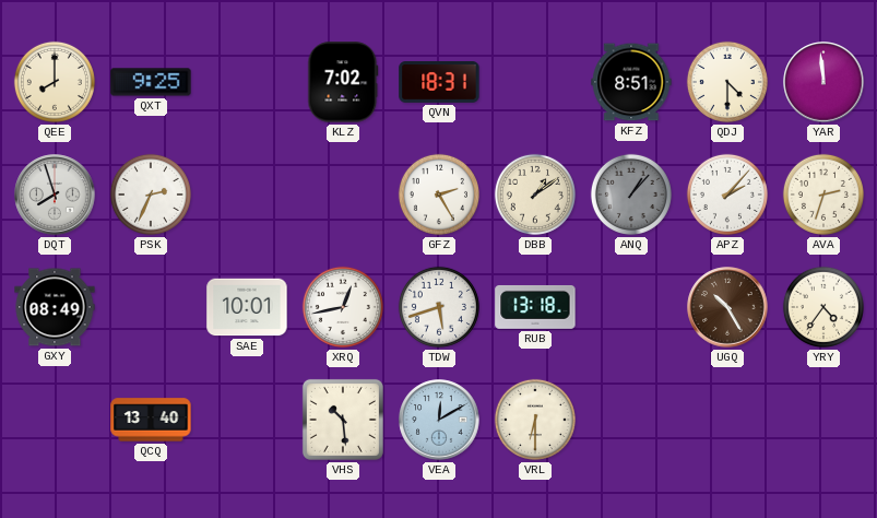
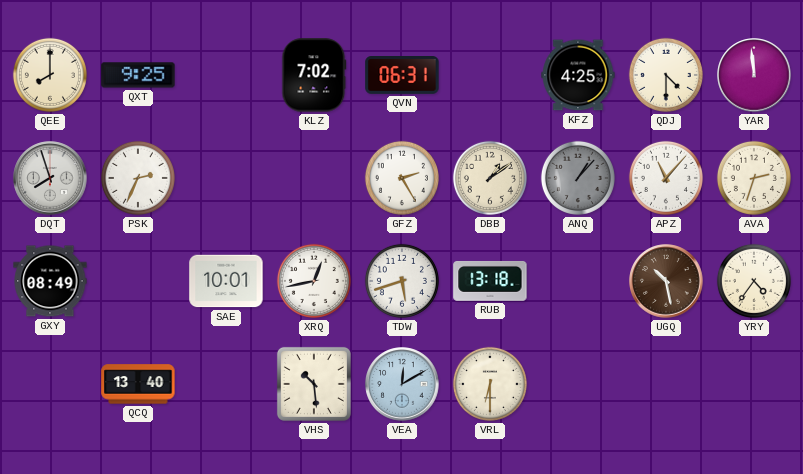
QVN: 18:31 -> 06:31 (402, 76)
KFZ: 8:51 -> 4:25 (578, 75)
APZ: 2:07 -> 11:07 (666, 178)
UGQ: 10:25 -> 10:28 (666, 281)
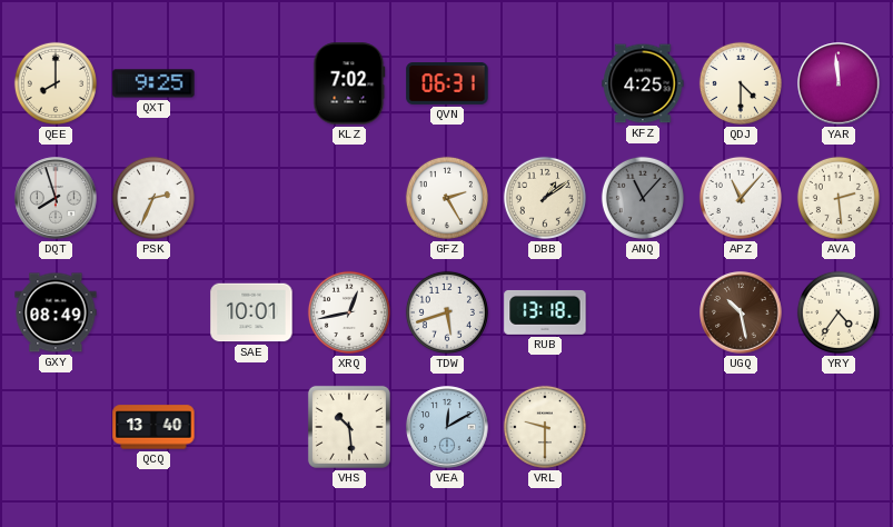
ANQ: 1:07 -> 11:07 (643, 198)
AVA: 2:33 -> 2:29 (839, 198)
VRL: 6:30 -> 9:30 (545, 427)
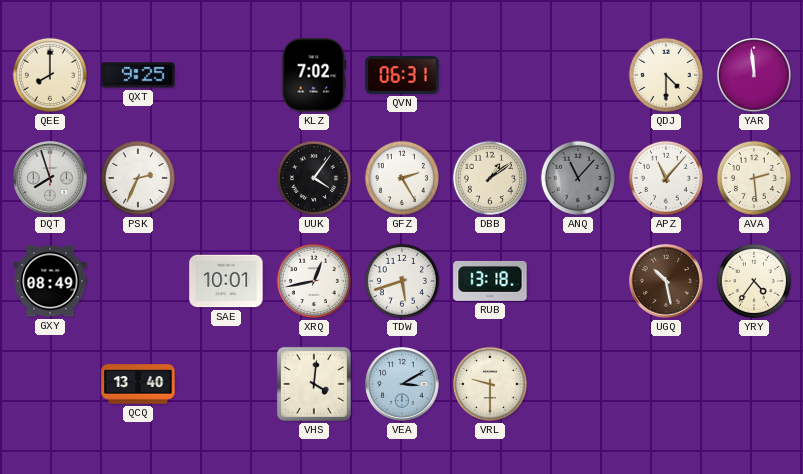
KFZ: 4:25 -> none (643, 83)
UUK: none -> 4:06 (314, 178)
VHS: 10:29 -> 4:01 (314, 384)
VEA: 12:10 -> 3:10 (402, 384)
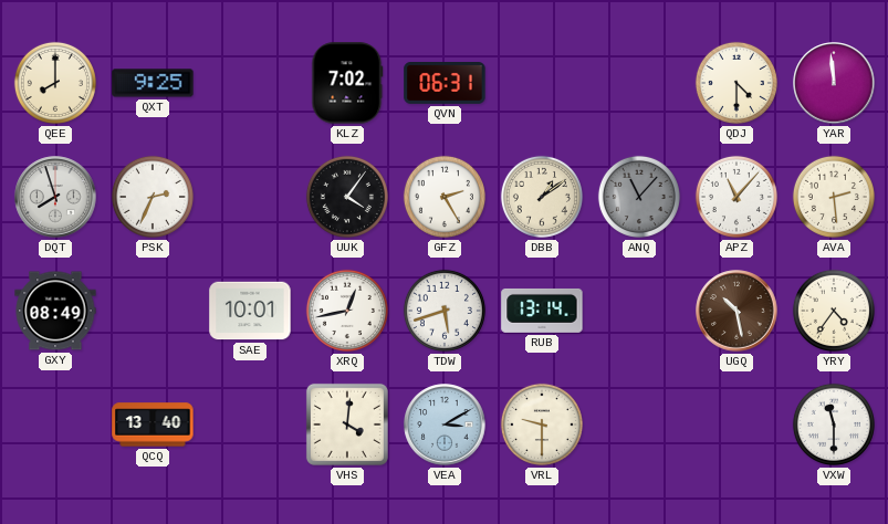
RUB: 13:18 -> 13:14 (542, 311)
VXW: none -> 11:30 (834, 425)
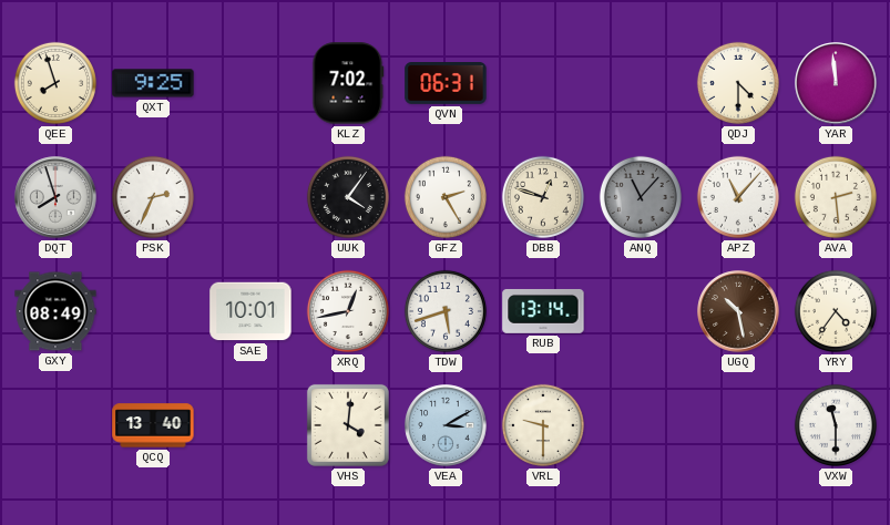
QEE: 8:00 -> 7:57 (55, 83)
DBB: 1:09 -> 12:48 (543, 197)
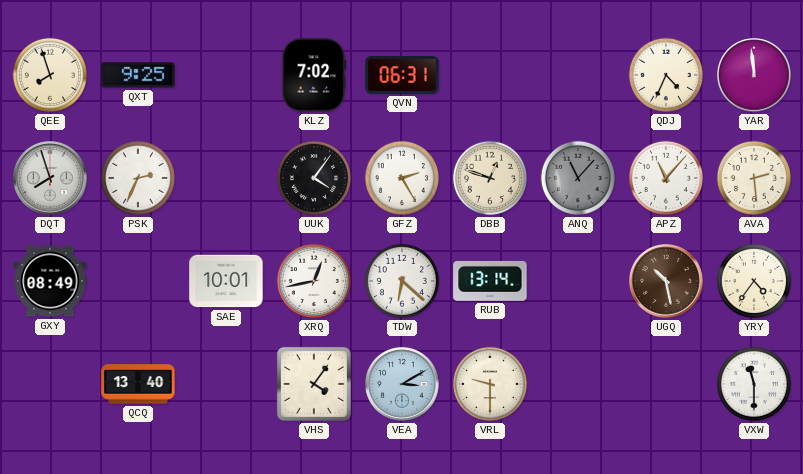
QDJ: 4:30 -> 4:34 (666, 75)
TDW: 5:42 -> 6:22 (402, 281)
VHS: 4:01 -> 4:06 (314, 384)
